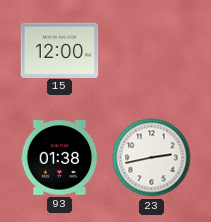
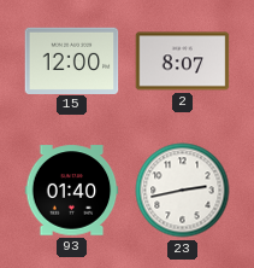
2: none -> 8:07 (183, 62)
93: 01:38 -> 01:40 (72, 191)
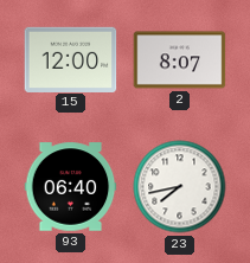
93: 01:40 -> 06:40 (71, 187)
23: 2:43 -> 7:43 (180, 187)
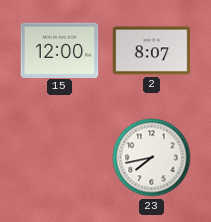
93: 06:40 -> none (71, 187)
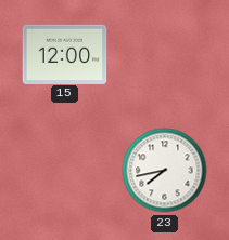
2: 8:07 -> none (152, 51)
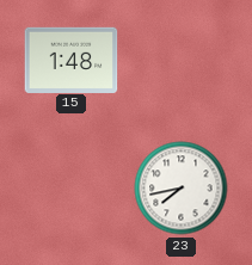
15: 12:00 -> 1:48 (72, 60)
